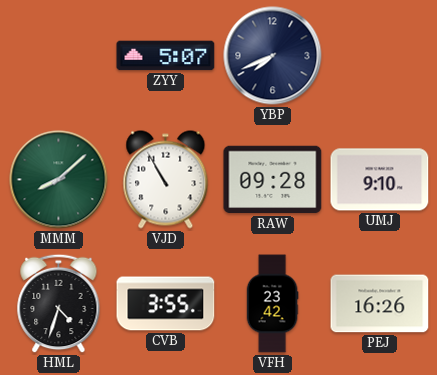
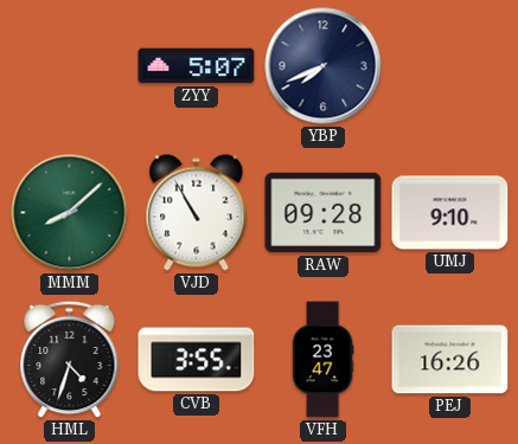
VFH: 23:42 -> 23:47 (322, 360)
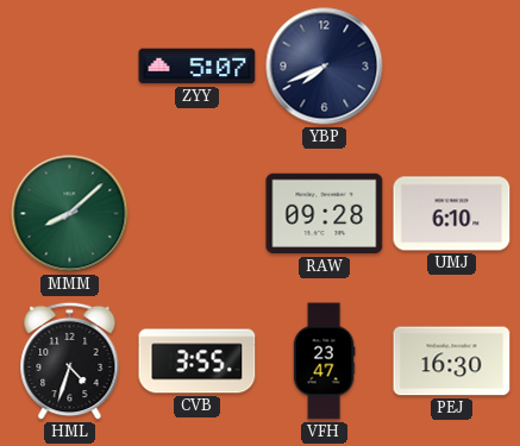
VJD: 10:55 -> none (197, 213)
UMJ: 9:10 -> 6:10 (452, 214)
PEJ: 16:26 -> 16:30 (452, 362)
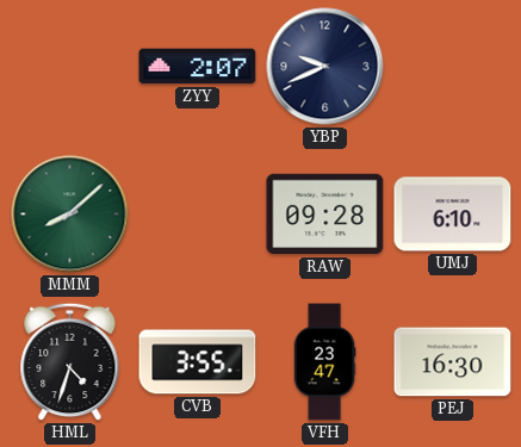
ZYY: 5:07 -> 2:07 (198, 67)
YBP: 7:41 -> 9:41 (325, 67)
